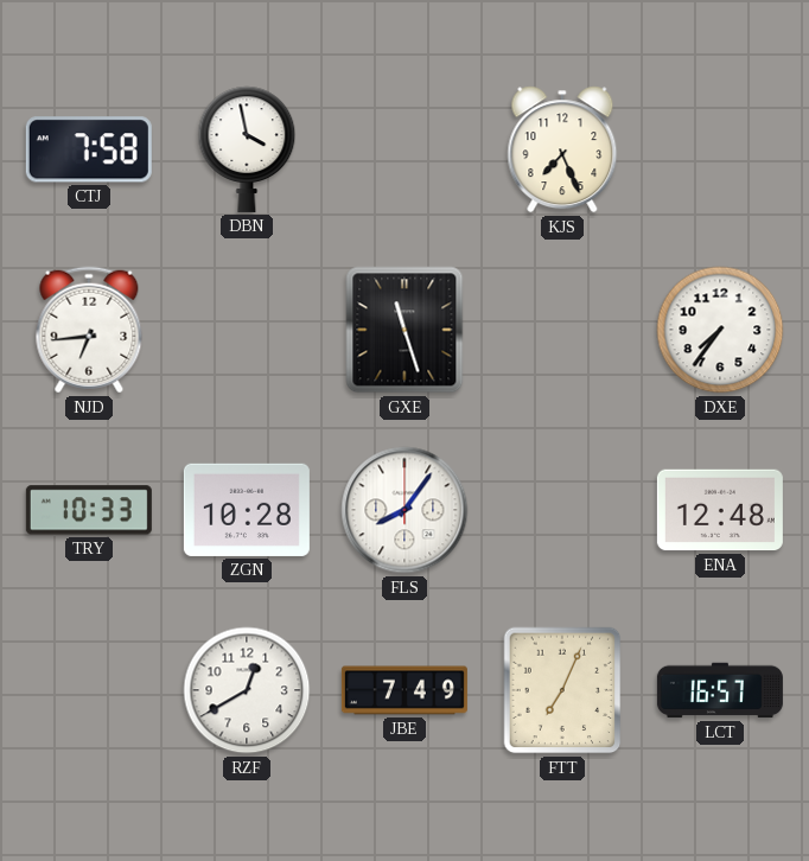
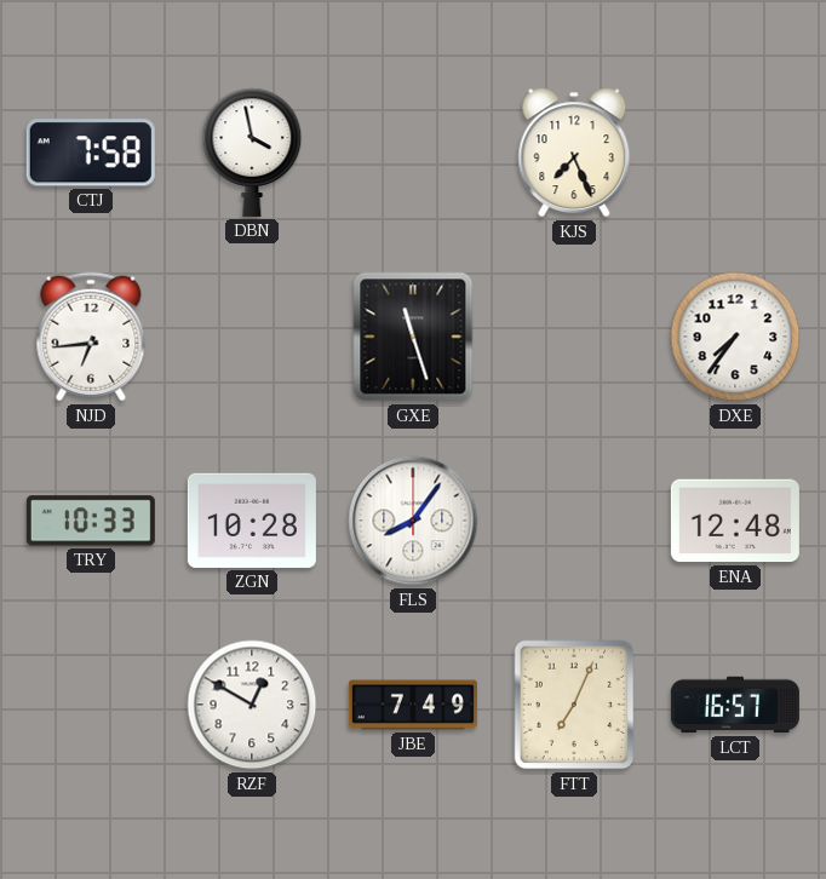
RZF: 12:40 -> 12:50 (252, 705)
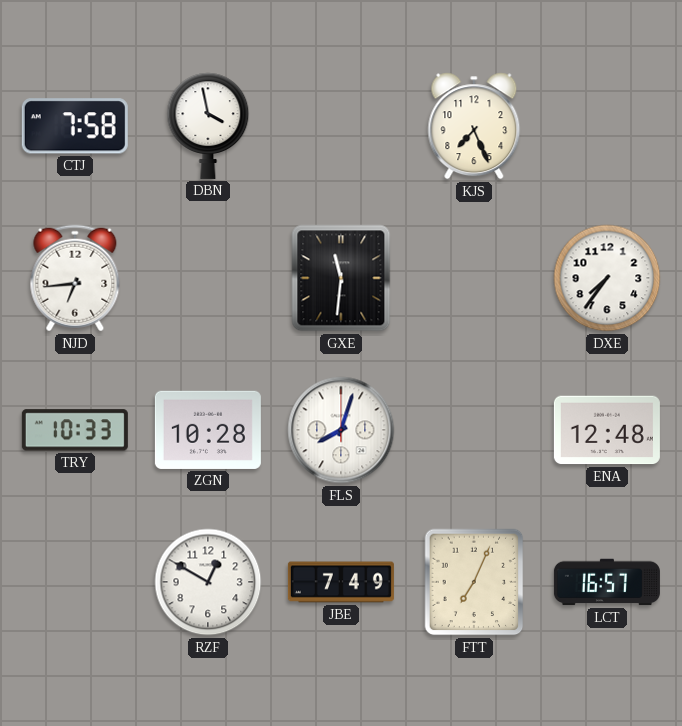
GXE: 11:27 -> 11:31 (341, 278)
FLS: 8:06 -> 8:03 (341, 430)
